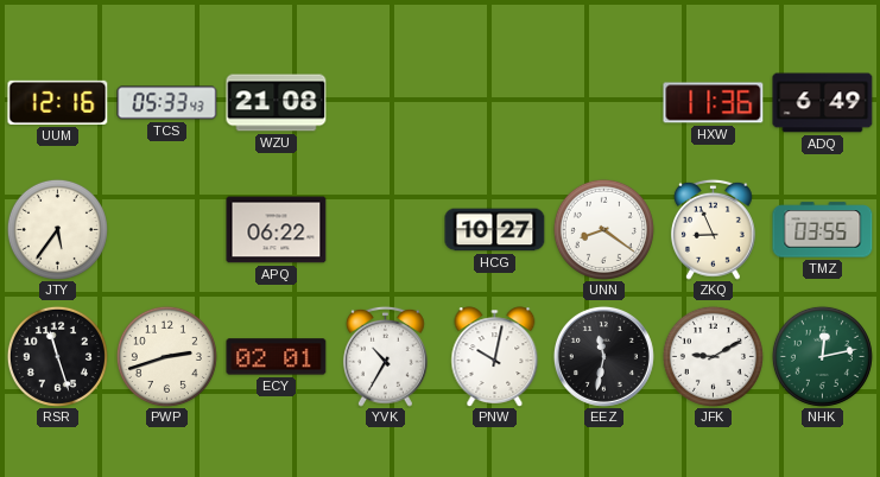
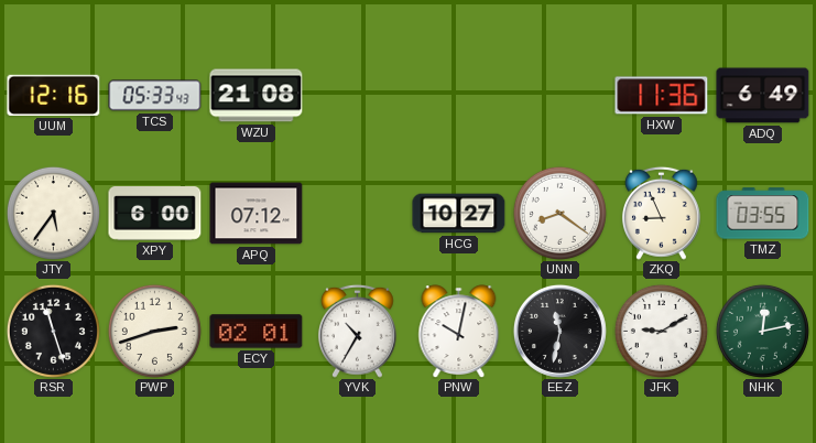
XPY: none -> 6:00 (155, 214)
APQ: 06:22 -> 07:12 (257, 214)
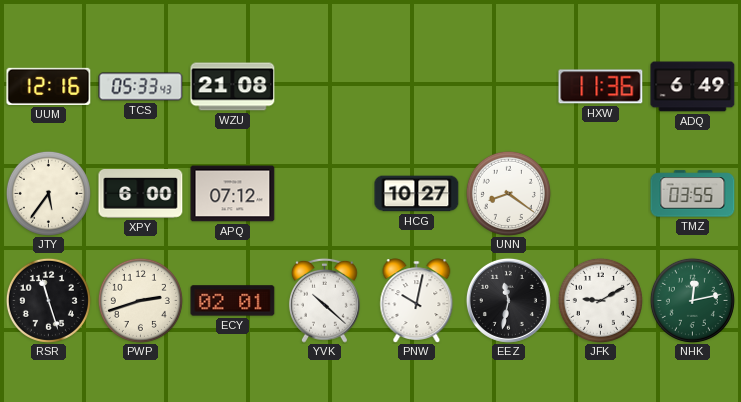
ZKQ: 8:56 -> none (661, 213)
YVK: 10:35 -> 10:22 (324, 300)
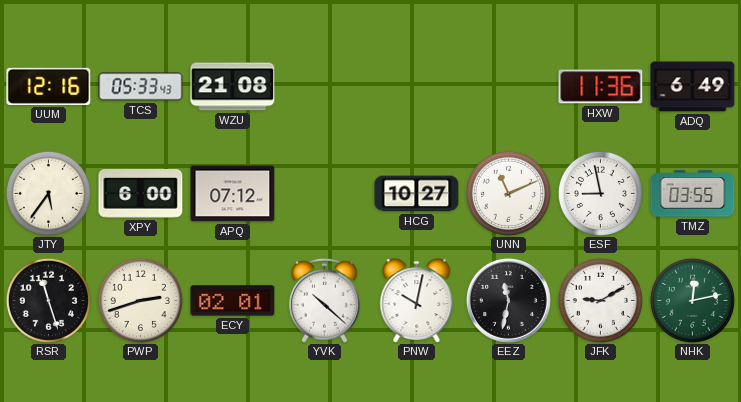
UNN: 8:21 -> 11:11 (508, 193)
ESF: none -> 8:58 (600, 193)
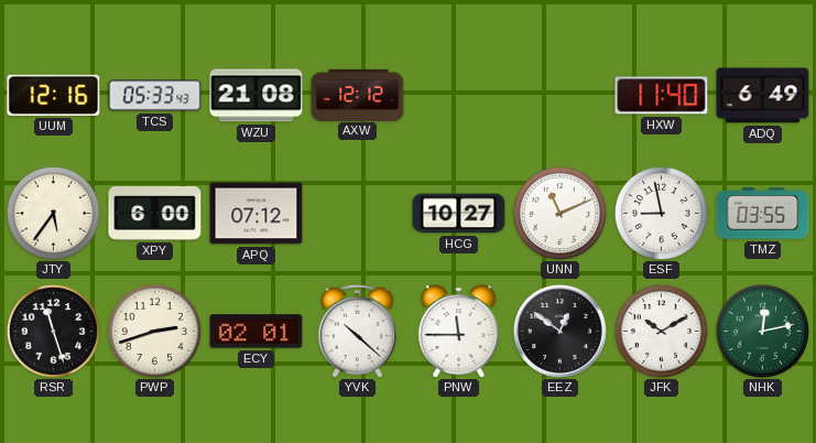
AXW: none -> 12:12 (358, 95)
HXW: 11:36 -> 11:40 (662, 96)
PNW: 10:02 -> 11:45 (459, 332)
EEZ: 11:32 -> 12:51 (559, 331)
JFK: 9:10 -> 10:10 (661, 331)
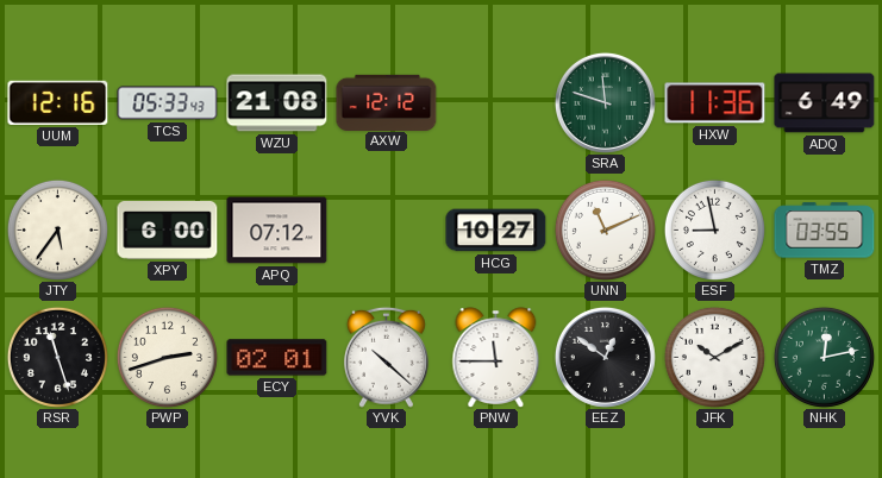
SRA: none -> 11:48 (605, 102)
HXW: 11:40 -> 11:36 (715, 103)
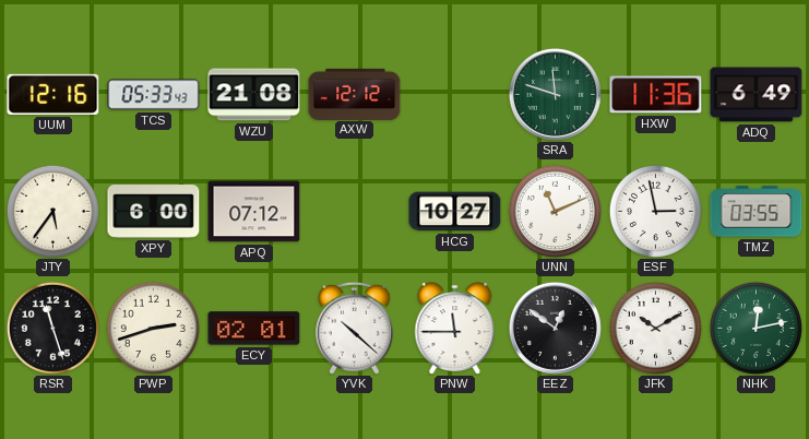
ESF: 8:58 -> 2:58 (655, 211)
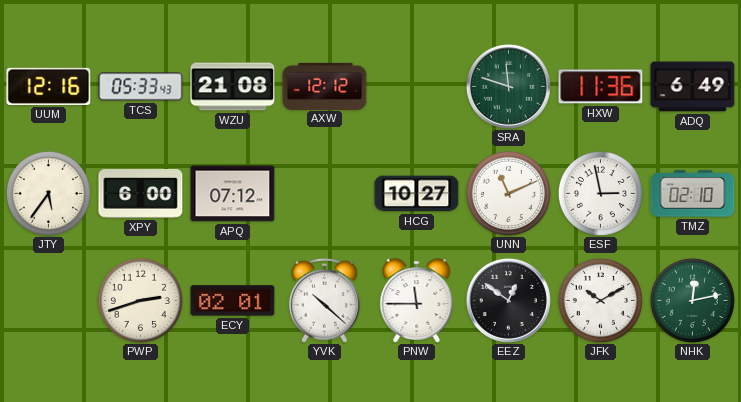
TMZ: 03:55 -> 02:10 (693, 194)
RSR: 11:27 -> none (52, 328)
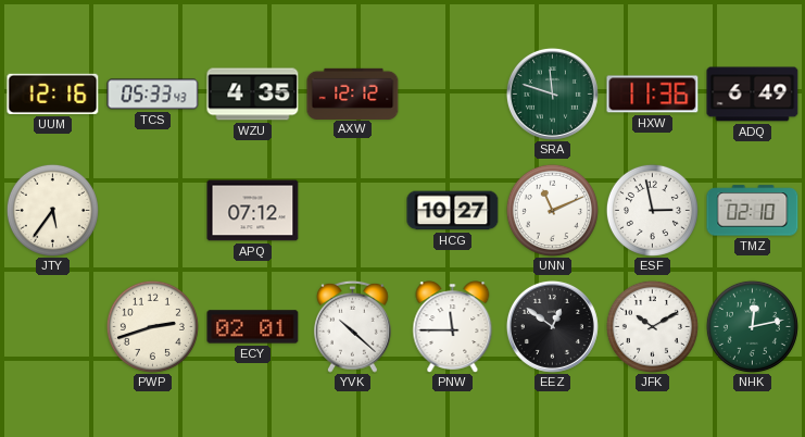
WZU: 21:08 -> 4:35 (253, 95)
XPY: 6:00 -> none (141, 194)
